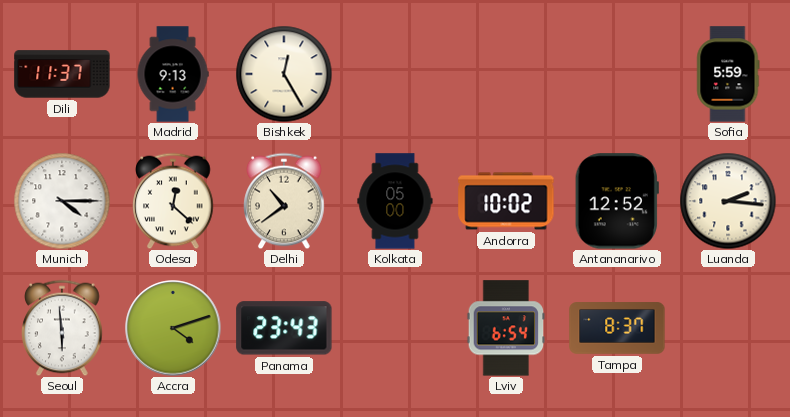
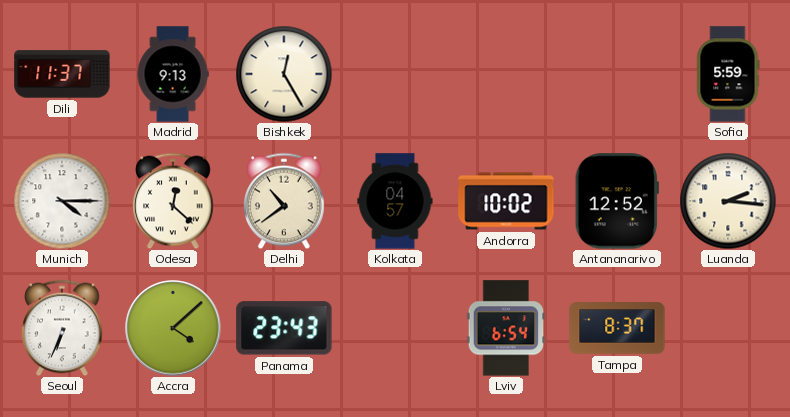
Kolkata: 05:00 -> 04:57 (395, 201)
Seoul: 5:59 -> 6:34 (62, 328)
Accra: 4:12 -> 4:08 (173, 328)
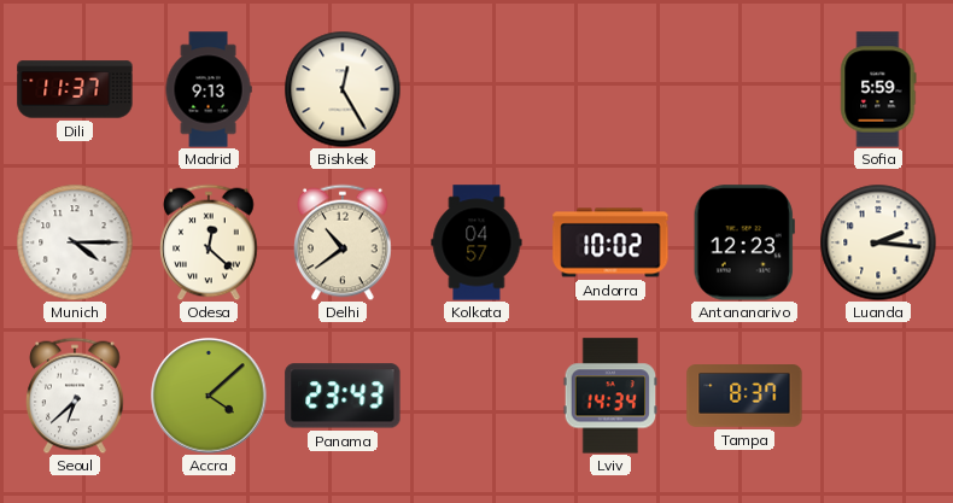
Antananarivo: 12:52 -> 12:23 (744, 242)
Seoul: 6:34 -> 6:38 (75, 396)
Lviv: 6:54 -> 14:34 (610, 396)
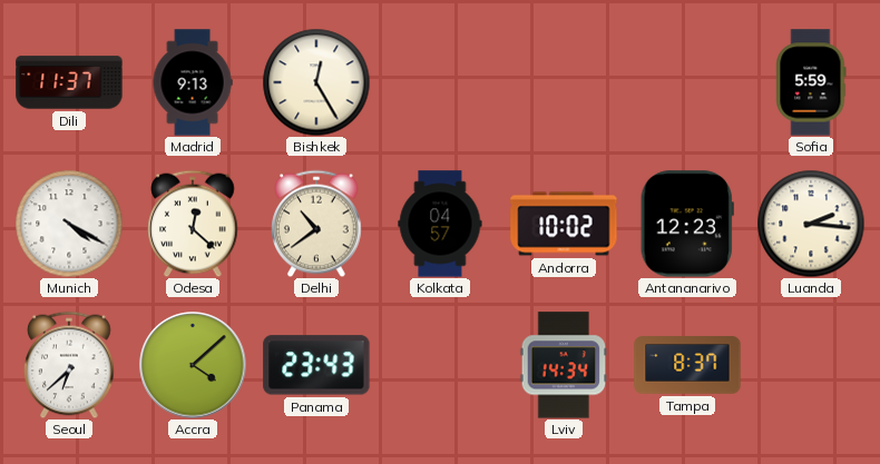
Munich: 4:15 -> 4:20 (69, 224)
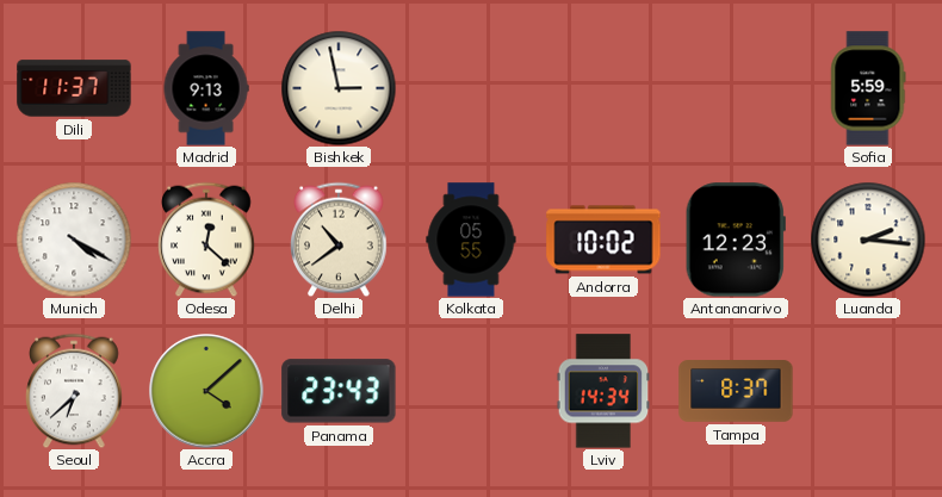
Bishkek: 12:25 -> 2:58 (339, 88)
Kolkata: 04:57 -> 05:55 (471, 240)
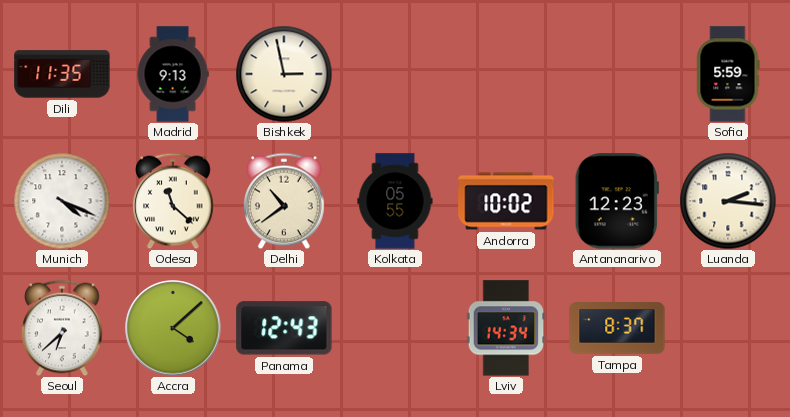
Dili: 11:37 -> 11:35 (62, 74)
Munich: 4:20 -> 4:19 (62, 201)
Odesa: 12:22 -> 11:22 (173, 201)
Panama: 23:43 -> 12:43 (284, 328)
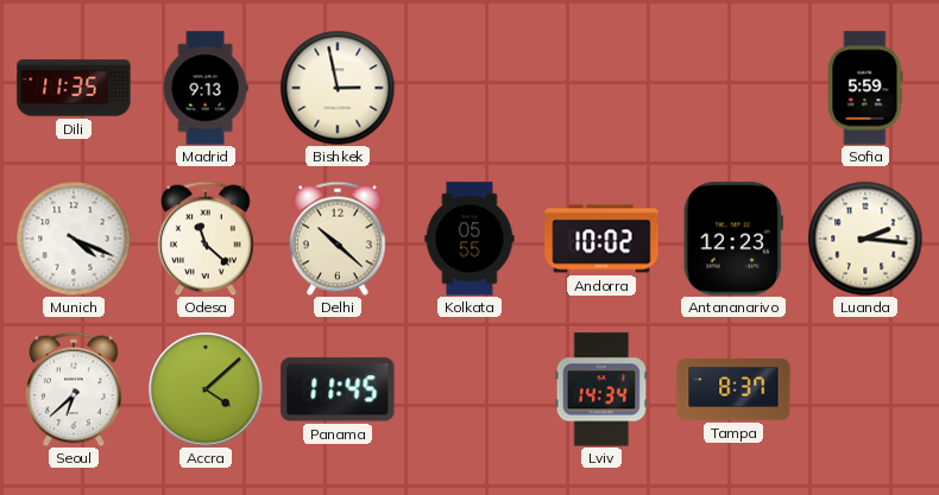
Delhi: 10:39 -> 10:22 (338, 239)
Panama: 12:43 -> 11:45 (338, 389)
